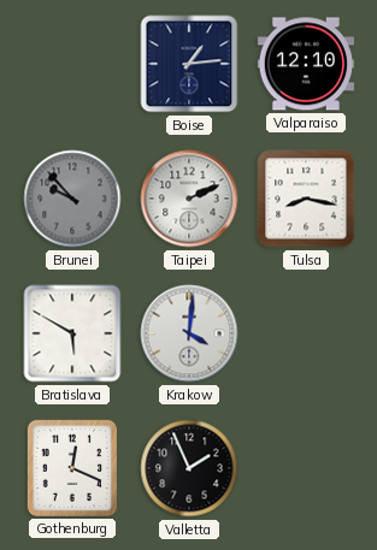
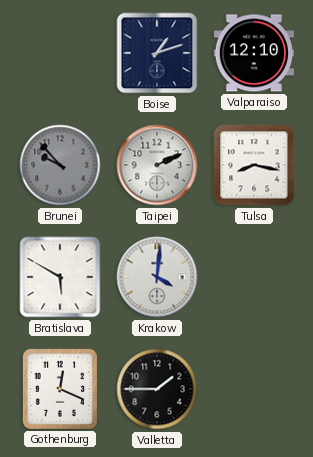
Boise: 1:14 -> 1:12 (157, 53)
Valletta: 1:56 -> 1:45 (157, 389)
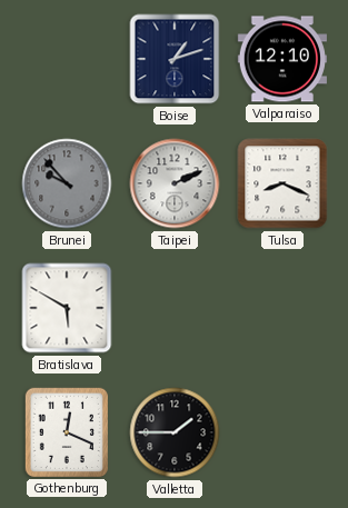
Tulsa: 8:17 -> 8:19 (282, 183)
Krakow: 4:01 -> none (157, 277)
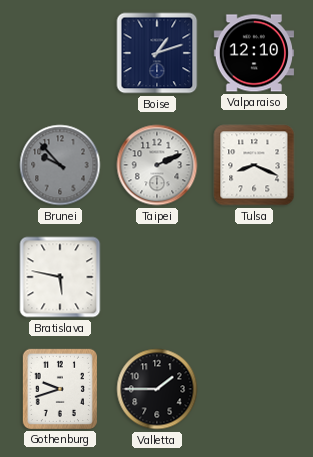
Bratislava: 5:50 -> 5:47 (60, 277)
Gothenburg: 12:19 -> 9:42 (59, 388)
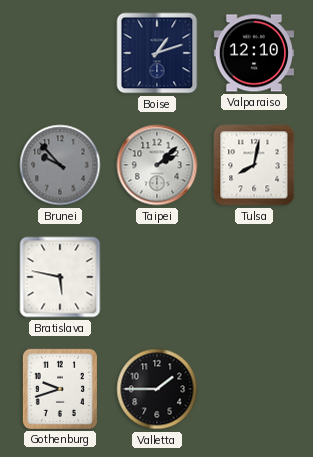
Taipei: 2:11 -> 2:08 (157, 165)
Tulsa: 8:19 -> 8:02 (254, 165)
